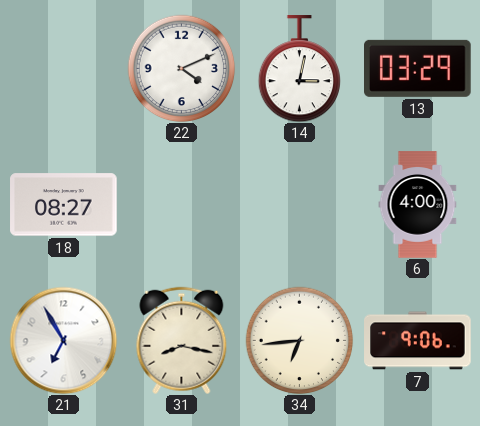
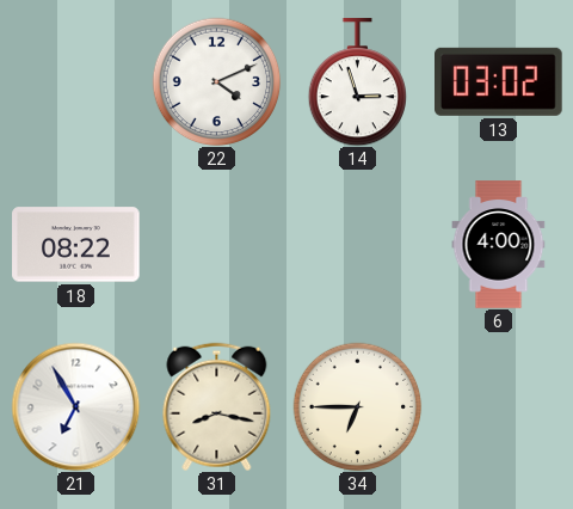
14: 3:02 -> 2:57 (358, 82)
13: 03:29 -> 03:02 (499, 81)
18: 08:27 -> 08:22 (76, 245)
34: 6:44 -> 6:45 (357, 406)
7: 9:06 -> none (418, 341)
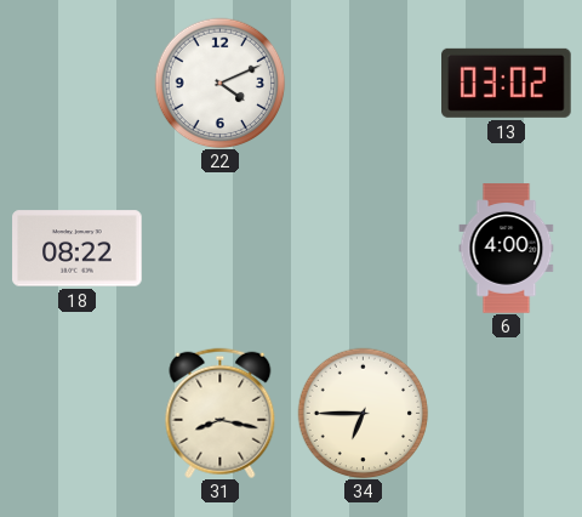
14: 2:57 -> none (358, 82)
21: 6:55 -> none (75, 406)
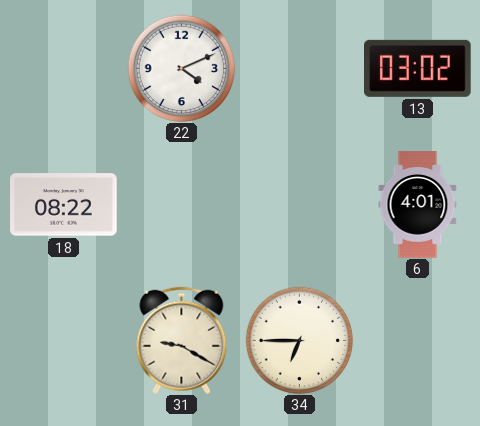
6: 4:00 -> 4:01 (418, 205)
31: 8:17 -> 9:20 (182, 340)
